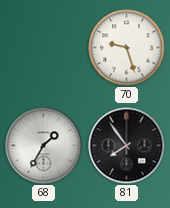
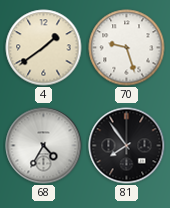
4: none -> 1:39 (44, 48)
68: 1:35 -> 4:35 (44, 146)
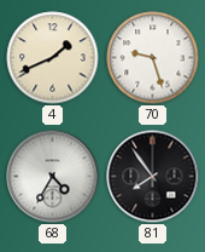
4: 1:39 -> 1:41 (53, 58)
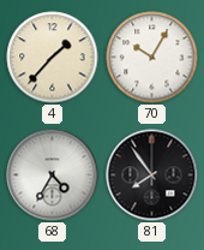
4: 1:41 -> 1:37 (53, 58)
70: 9:27 -> 10:05 (152, 58)
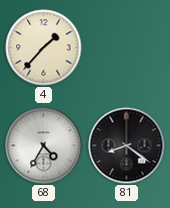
70: 10:05 -> none (152, 58)
81: 7:54 -> 8:21 (127, 146)
